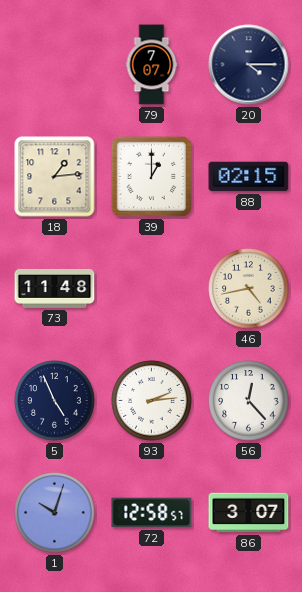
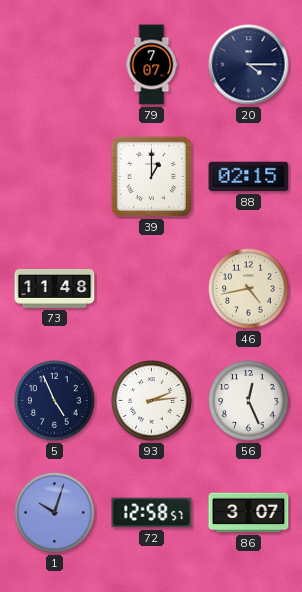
18: 1:14 -> none (55, 177)
56: 12:23 -> 12:26 (249, 401)
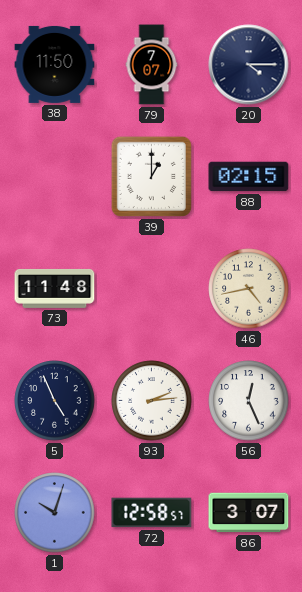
38: none -> 11:50 (55, 64)
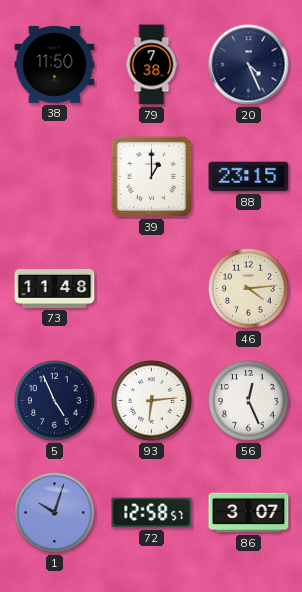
79: 7:07 -> 7:38 (152, 65)
20: 4:15 -> 4:26 (249, 65)
88: 02:15 -> 23:15 (249, 177)
46: 4:43 -> 4:14 (249, 289)
93: 2:14 -> 6:14 (152, 401)
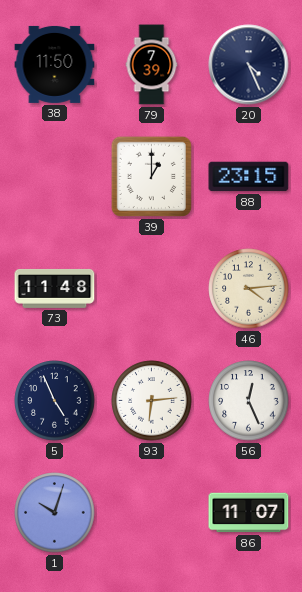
79: 7:38 -> 7:39 (152, 65)
72: 12:58 -> none (152, 513)
86: 3:07 -> 11:07 (249, 513)
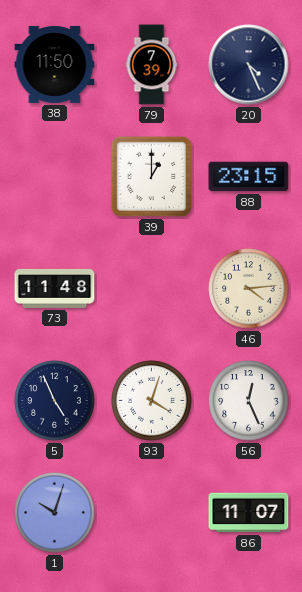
93: 6:14 -> 4:03 (152, 401)
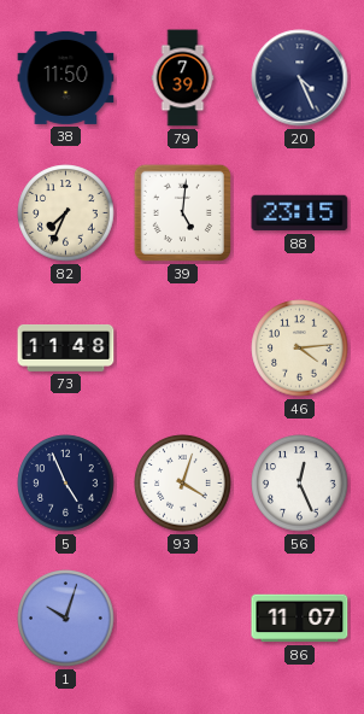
82: none -> 7:34 (66, 213)
39: 1:00 -> 5:01 (182, 212)
